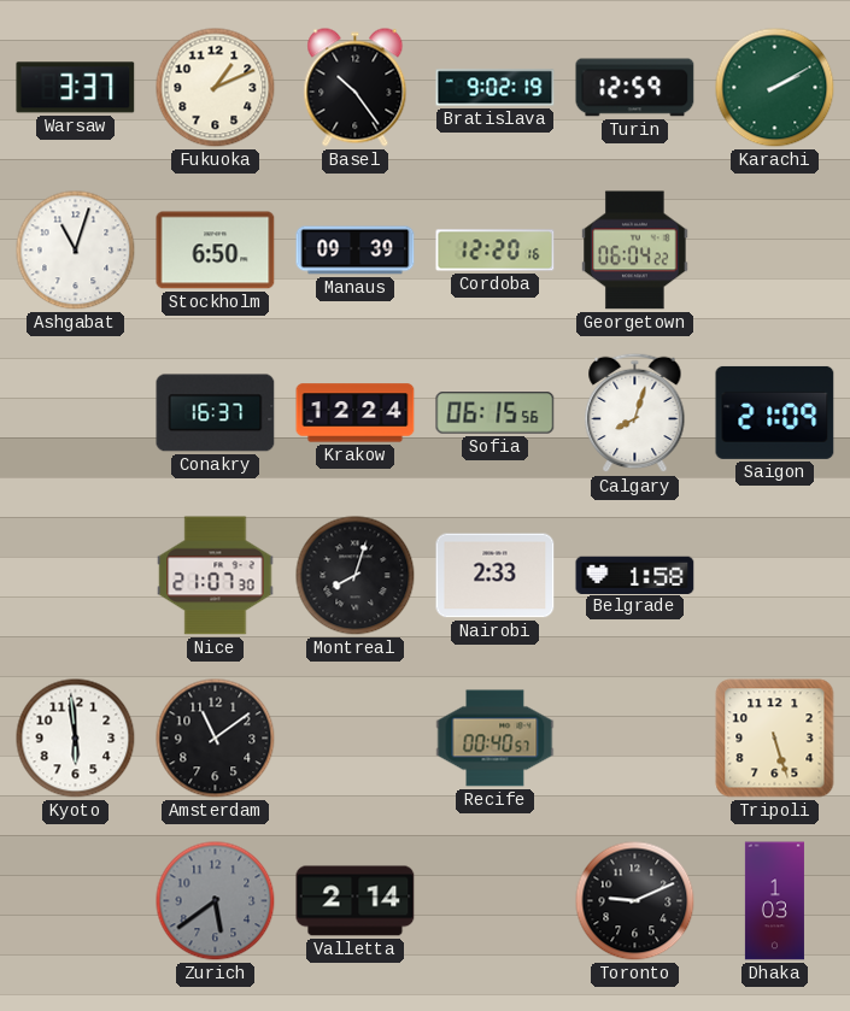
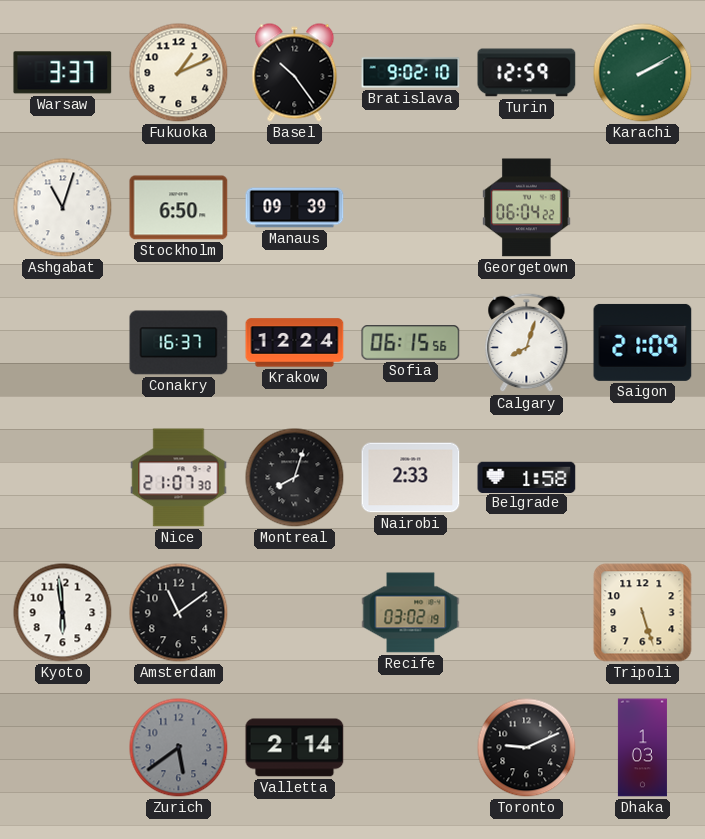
Bratislava: 9:02:19 -> 9:02:10 (411, 73)
Cordoba: 12:20 -> none (496, 251)
Recife: 00:40 -> 03:02 (411, 613)
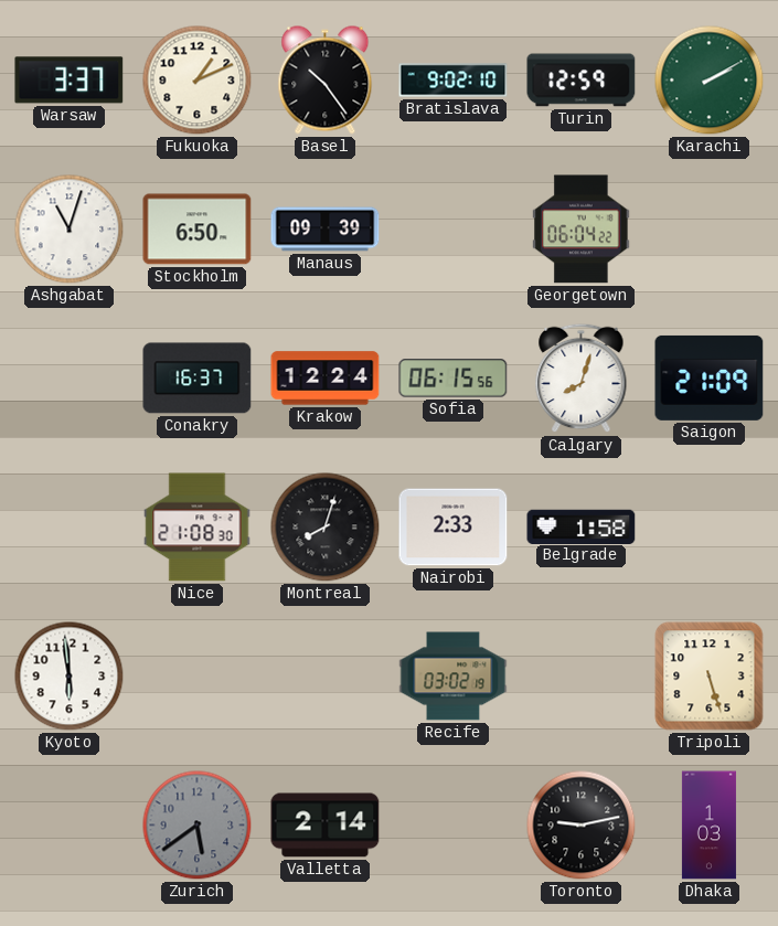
Nice: 21:07 -> 21:08 (198, 528)
Amsterdam: 11:09 -> none (179, 613)
Toronto: 9:11 -> 9:13 (582, 826)
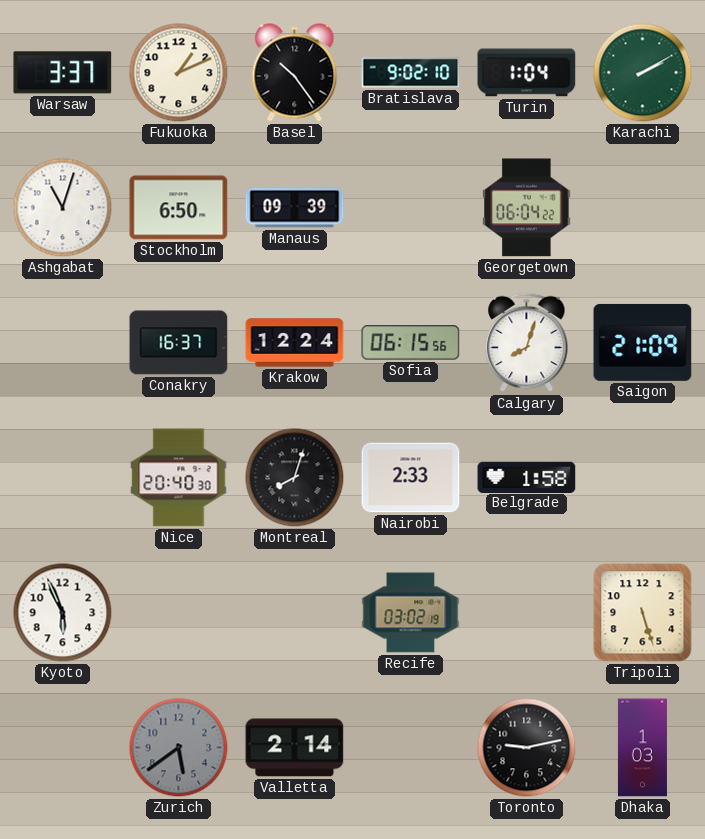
Turin: 12:59 -> 1:04 (527, 73)
Nice: 21:08 -> 20:40 (179, 478)
Kyoto: 5:59 -> 5:56 (63, 613)
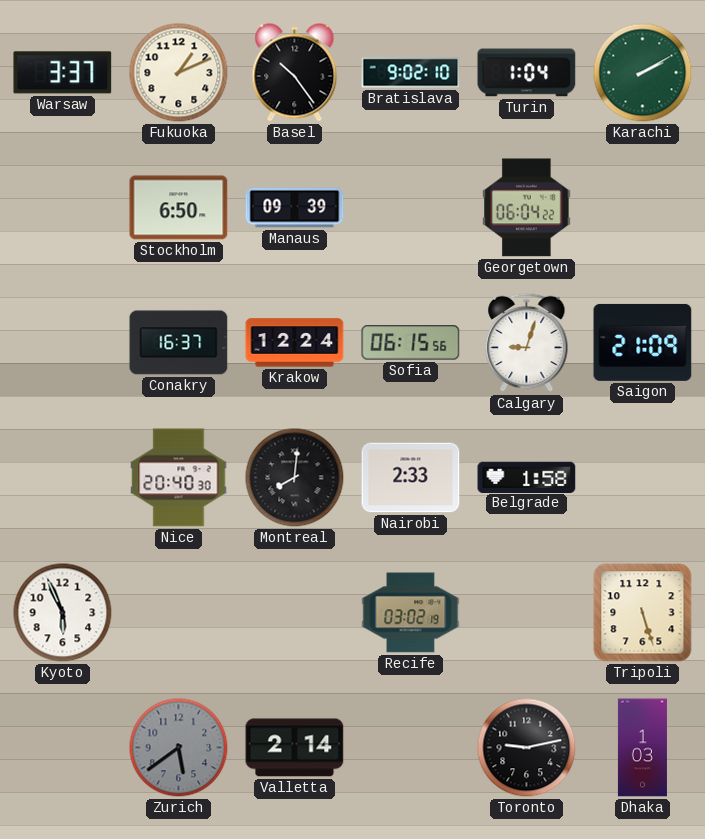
Ashgabat: 11:03 -> none (63, 208)
Calgary: 8:03 -> 9:03 (527, 343)
Montreal: 8:03 -> 8:01 (295, 478)
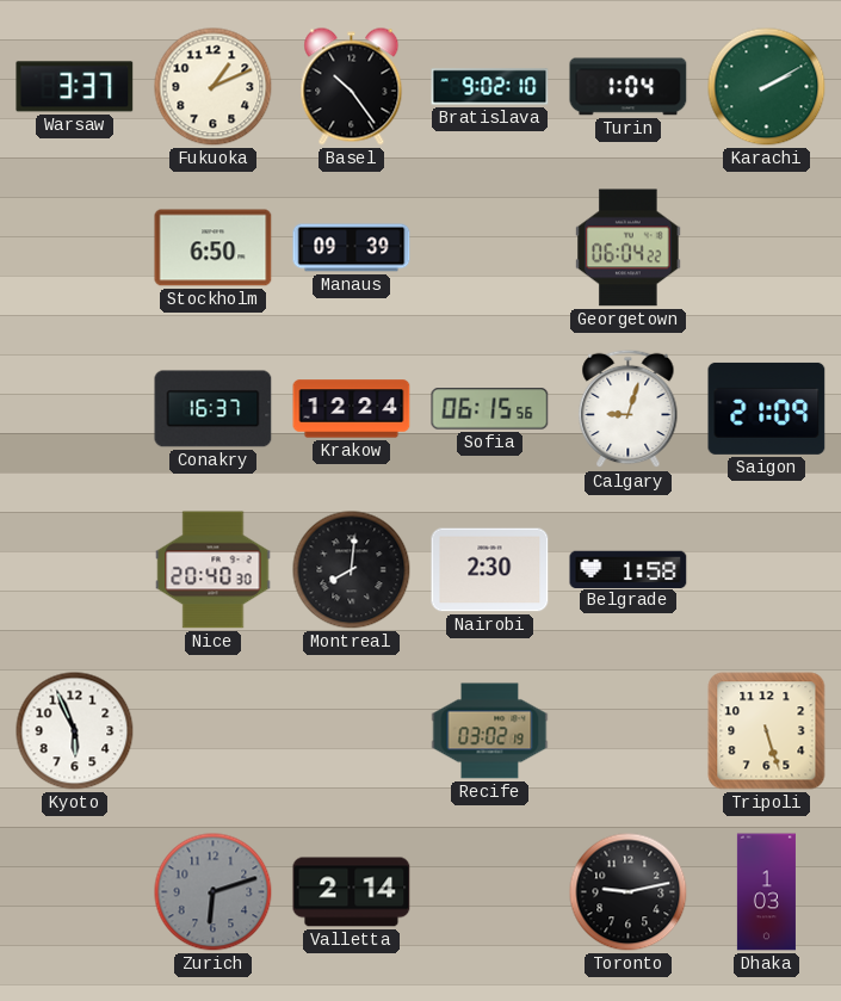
Nairobi: 2:33 -> 2:30 (490, 570)
Zurich: 5:39 -> 6:12 (214, 892)
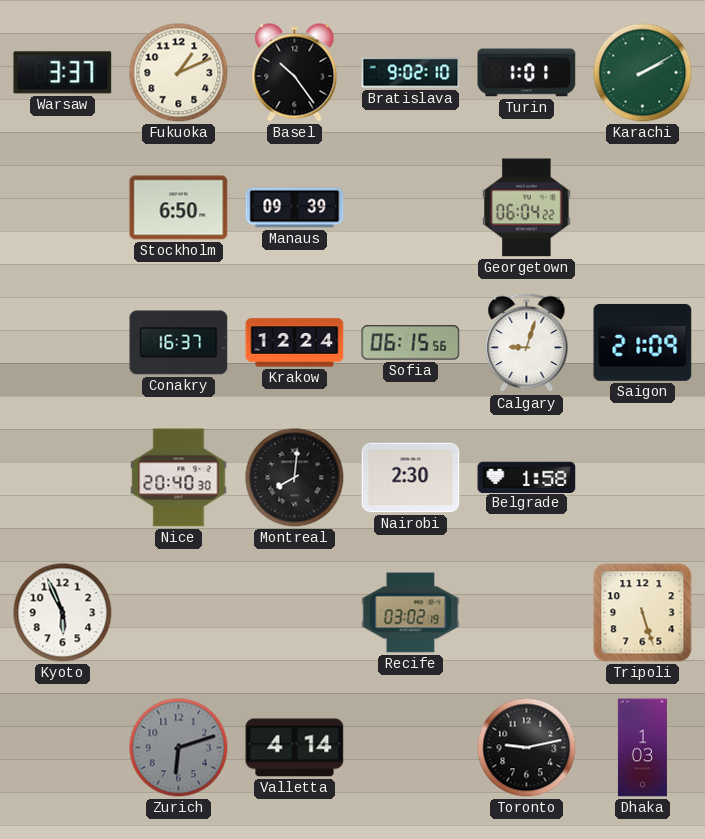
Turin: 1:04 -> 1:01 (527, 73)
Valletta: 2:14 -> 4:14 (295, 748)
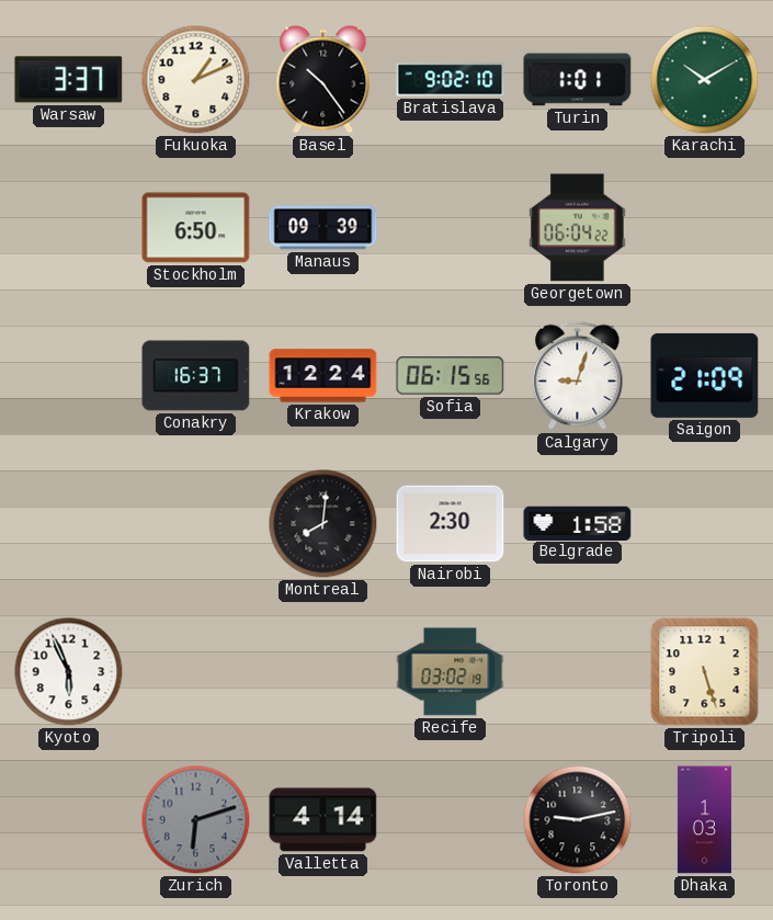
Karachi: 2:10 -> 10:10 (705, 80)
Nice: 20:40 -> none (179, 478)
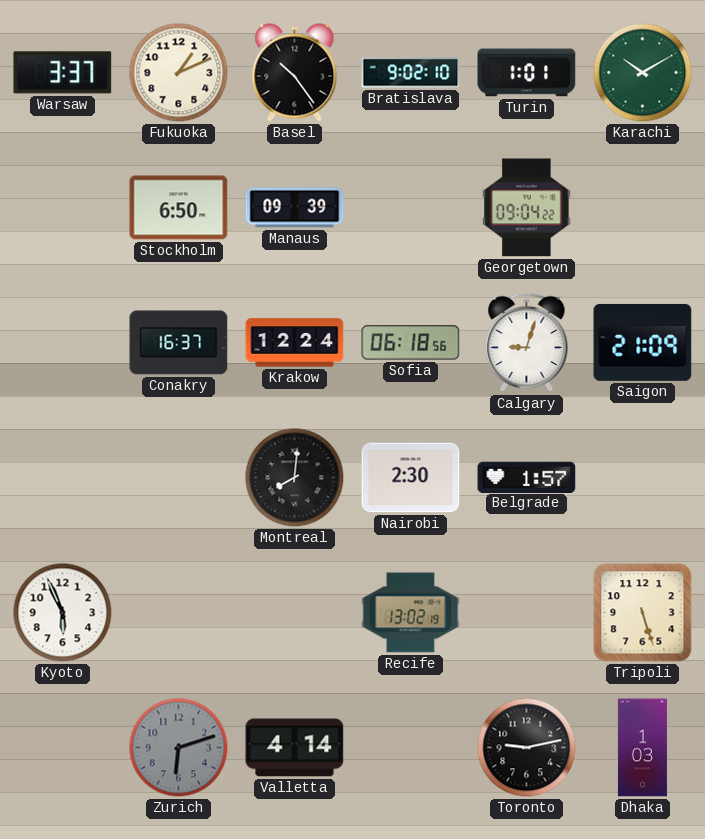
Georgetown: 06:04 -> 09:04 (527, 208)
Sofia: 06:15 -> 06:18 (411, 343)
Belgrade: 1:58 -> 1:57 (527, 477)
Recife: 03:02 -> 13:02 (411, 613)
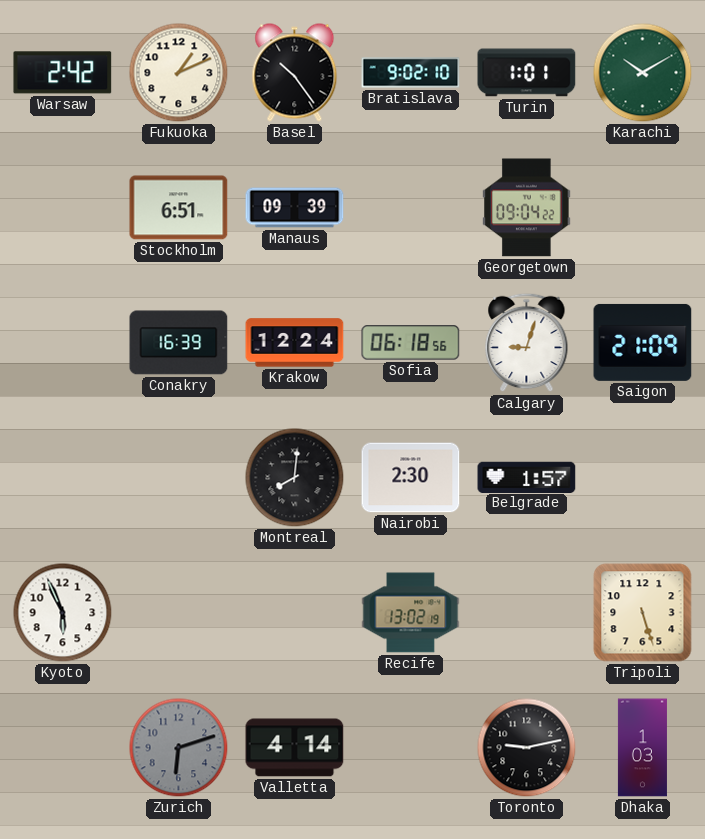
Warsaw: 3:37 -> 2:42 (63, 73)
Stockholm: 6:50 -> 6:51 (179, 208)
Conakry: 16:37 -> 16:39 (179, 343)
